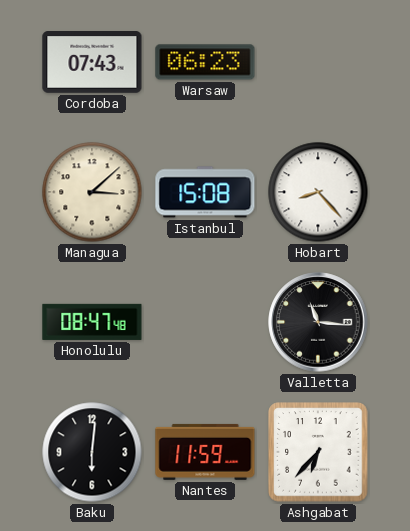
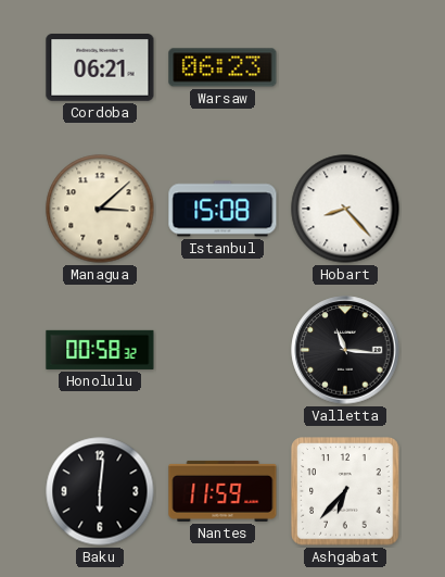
Cordoba: 07:43 -> 06:21 (100, 68)
Honolulu: 08:47 -> 00:58 (100, 350)
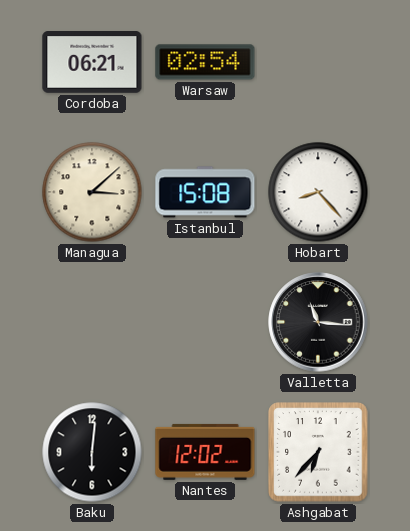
Warsaw: 06:23 -> 02:54 (205, 62)
Honolulu: 00:58 -> none (100, 350)
Nantes: 11:59 -> 12:02 (205, 452)
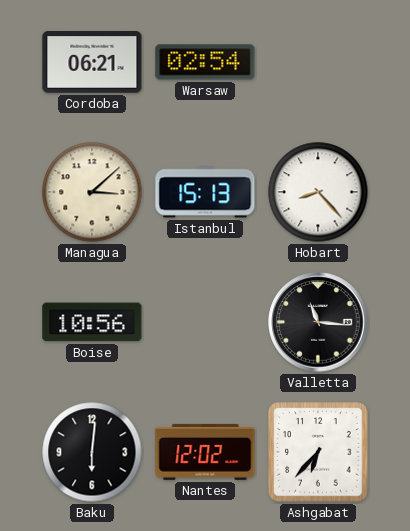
Istanbul: 15:08 -> 15:13 (205, 192)
Boise: none -> 10:56 (92, 322)
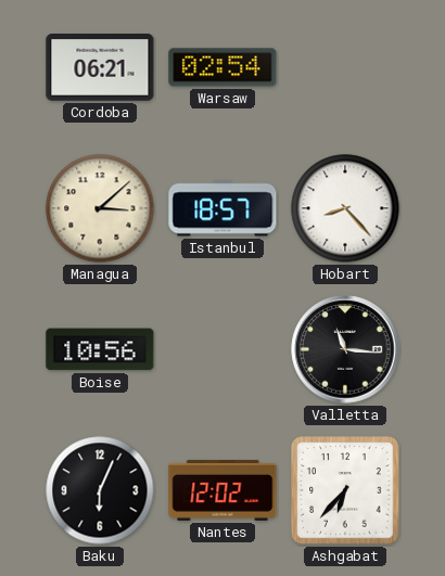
Istanbul: 15:13 -> 18:57 (223, 208)
Baku: 6:01 -> 6:04 (100, 490)
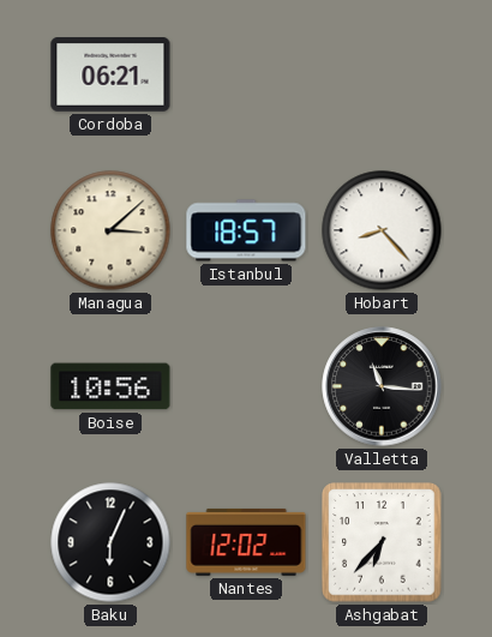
Warsaw: 02:54 -> none (223, 67)
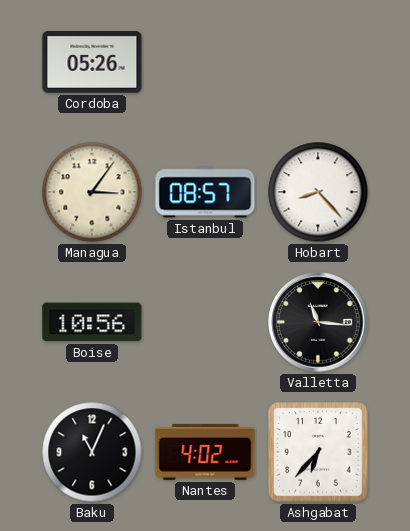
Cordoba: 06:21 -> 05:26 (92, 63)
Managua: 3:08 -> 3:06 (92, 192)
Istanbul: 18:57 -> 08:57 (205, 192)
Baku: 6:04 -> 11:04 (92, 452)
Nantes: 12:02 -> 4:02 (205, 452)
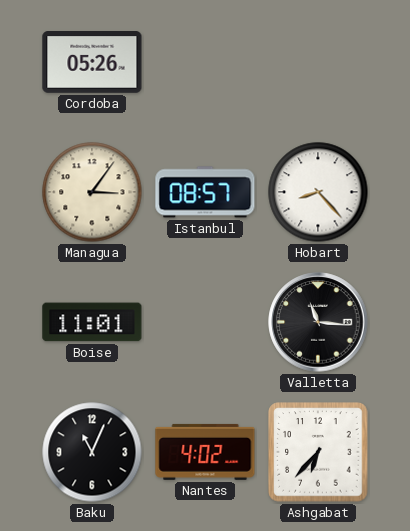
Boise: 10:56 -> 11:01 (92, 322)
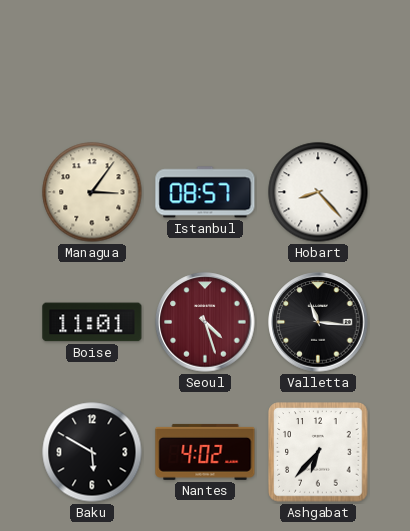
Cordoba: 05:26 -> none (92, 63)
Seoul: none -> 4:27 (205, 322)
Baku: 11:04 -> 5:50 (92, 452)
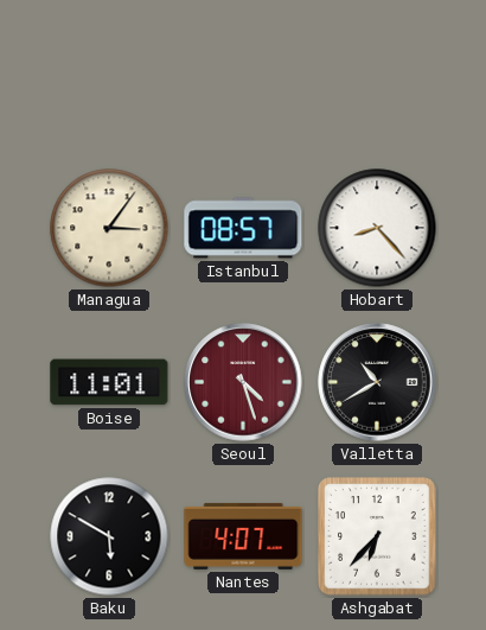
Valletta: 11:16 -> 10:40 (377, 382)
Nantes: 4:02 -> 4:07 (243, 536)
